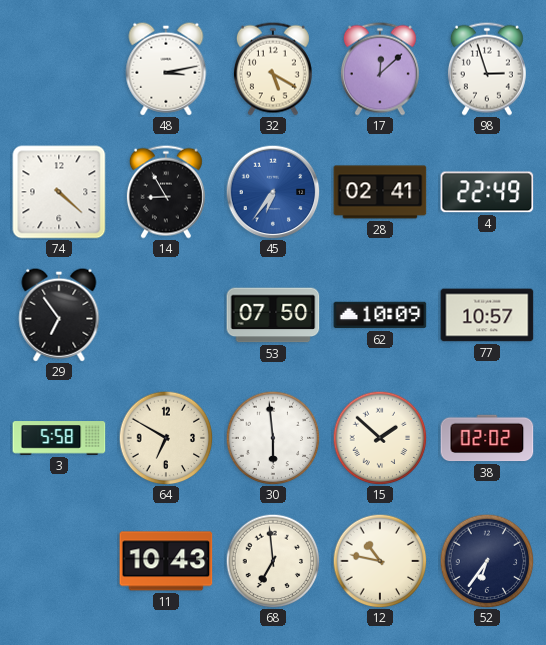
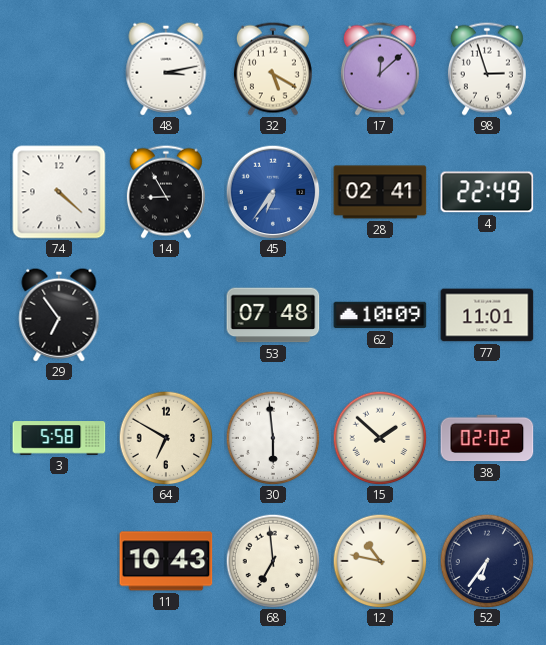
53: 07:50 -> 07:48 (273, 315)
77: 10:57 -> 11:01 (487, 315)
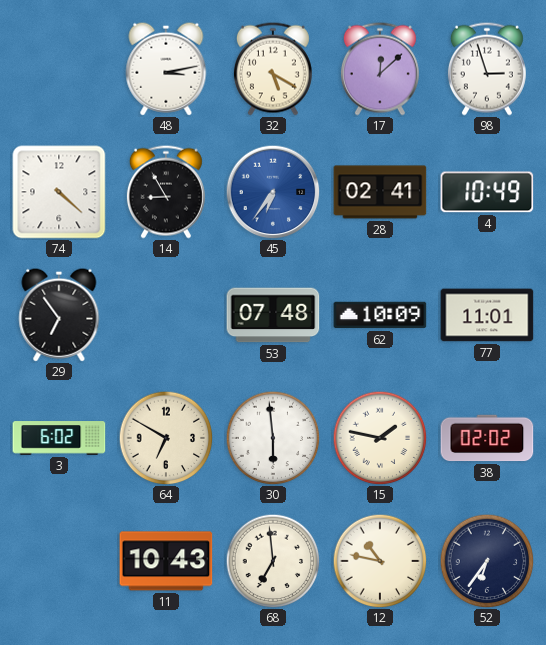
4: 22:49 -> 10:49 (487, 192)
3: 5:58 -> 6:02 (59, 438)
15: 1:52 -> 1:47 (380, 438)
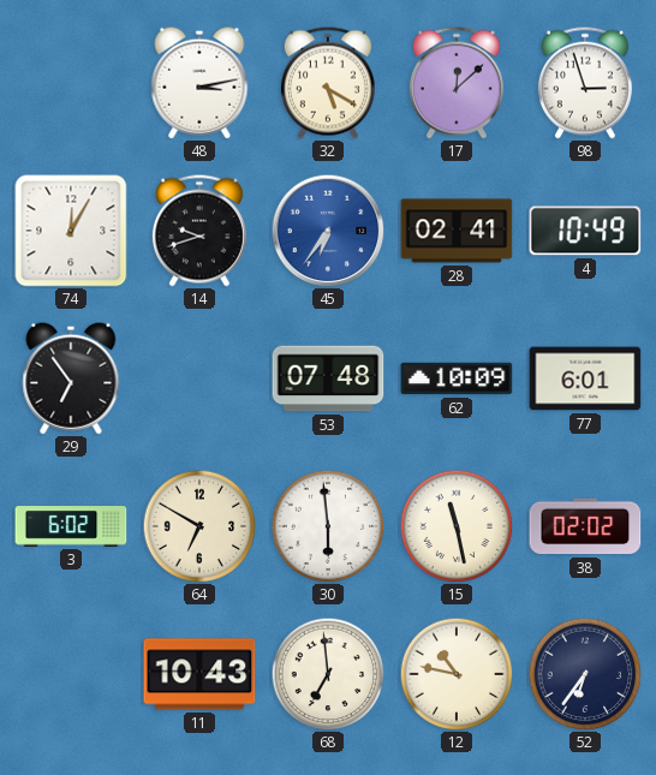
74: 4:22 -> 12:05 (71, 231)
14: 8:55 -> 9:42 (199, 231)
77: 11:01 -> 6:01 (585, 378)
15: 1:47 -> 11:28 (457, 526)
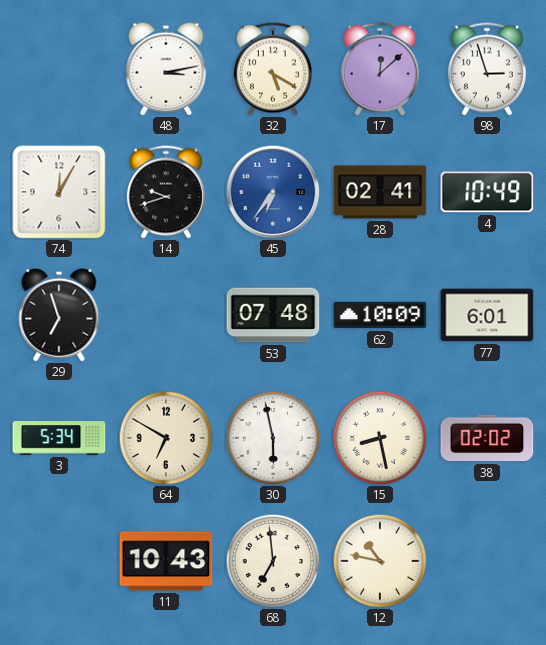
29: 6:54 -> 6:57 (59, 315)
3: 6:02 -> 5:34 (59, 438)
30: 5:59 -> 5:58 (273, 438)
15: 11:28 -> 8:28 (380, 438)
52: 6:36 -> none (585, 674)
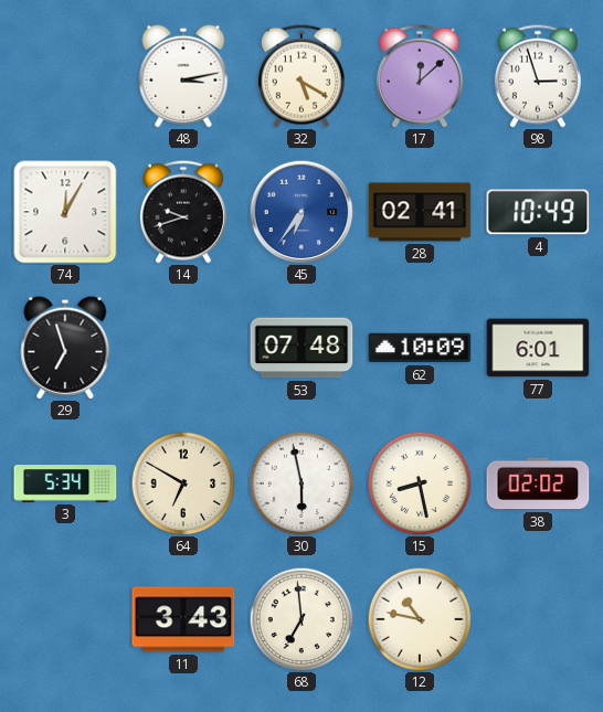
11: 10:43 -> 3:43 (183, 619)
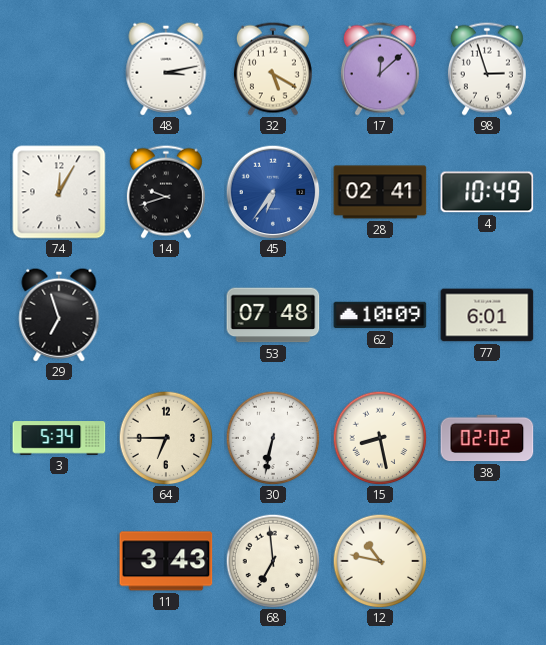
64: 6:50 -> 6:45 (166, 438)
30: 5:58 -> 6:32 (273, 438)
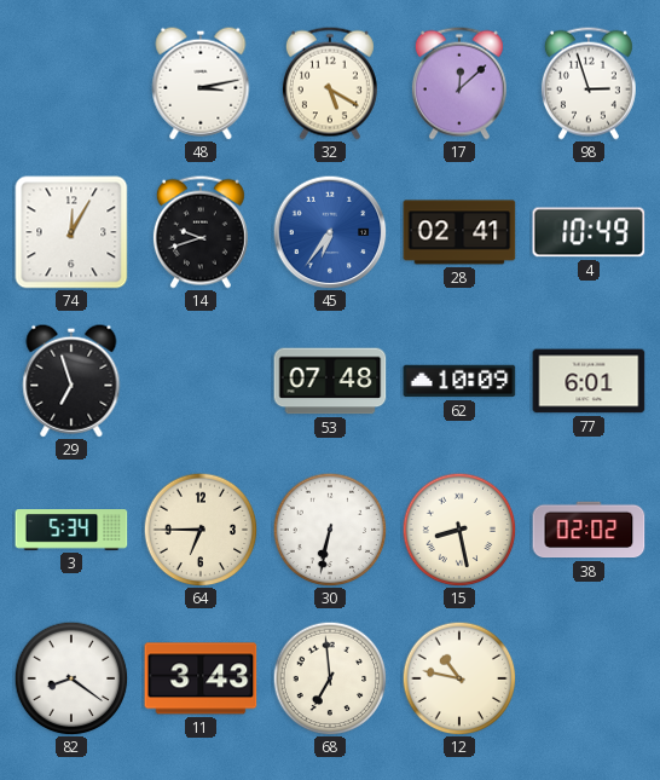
82: none -> 8:21 (71, 678)
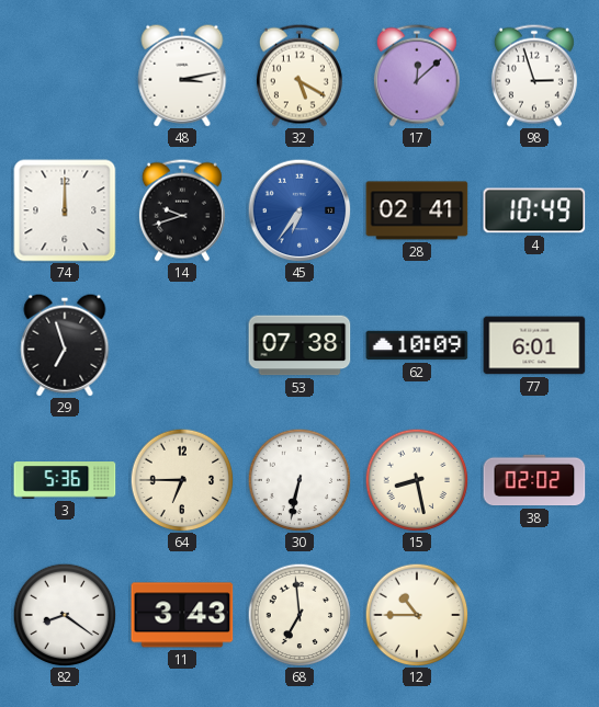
74: 12:05 -> 12:00 (65, 210)
53: 07:48 -> 07:38 (299, 345)
3: 5:34 -> 5:36 (65, 480)
12: 10:47 -> 10:45 (417, 615)
